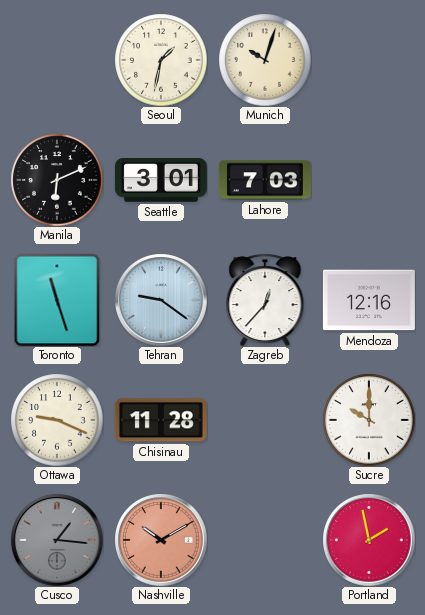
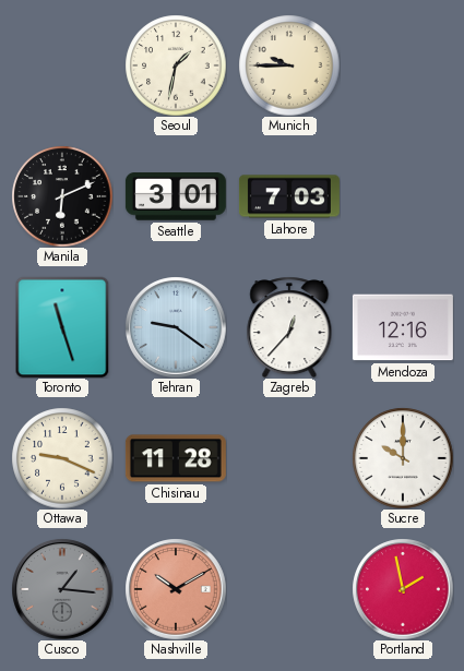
Munich: 10:03 -> 9:45 (289, 65)
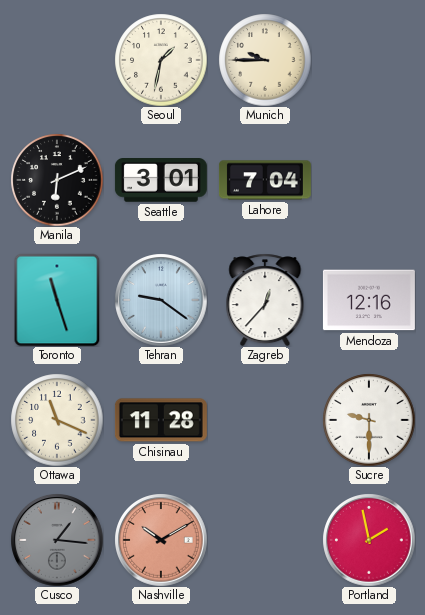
Lahore: 7:03 -> 7:04 (265, 180)
Ottawa: 9:19 -> 11:19 (57, 420)
Sucre: 10:00 -> 9:30 (369, 420)
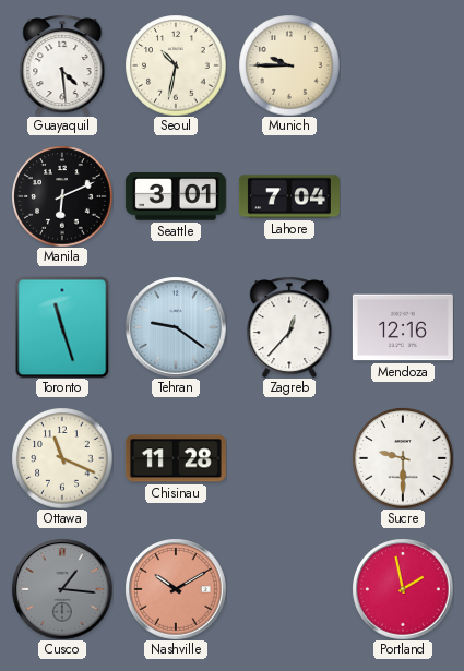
Guayaquil: none -> 4:29 (62, 65)
Seoul: 1:32 -> 10:32 (176, 65)
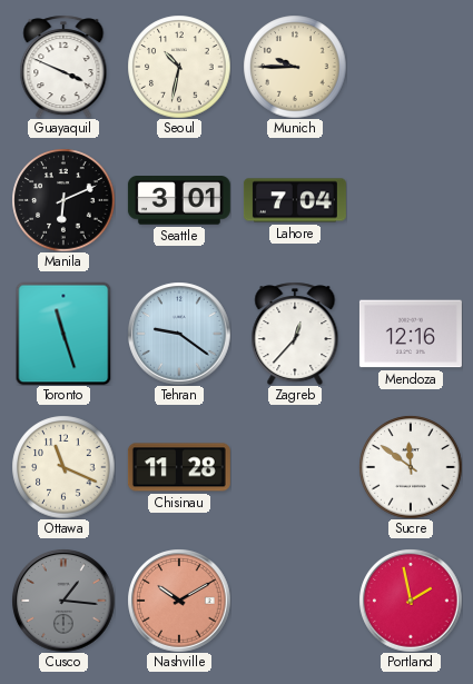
Guayaquil: 4:29 -> 3:49 (63, 67)
Sucre: 9:30 -> 11:51 (411, 467)
